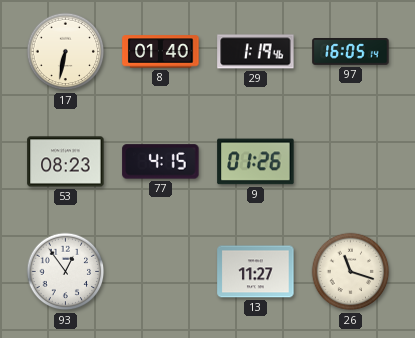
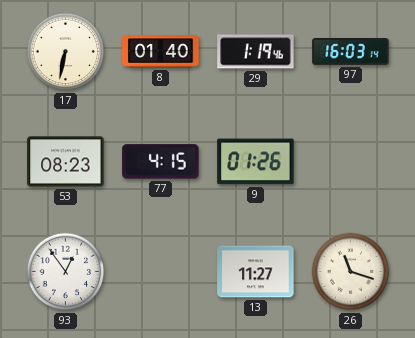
97: 16:05 -> 16:03 (351, 52)
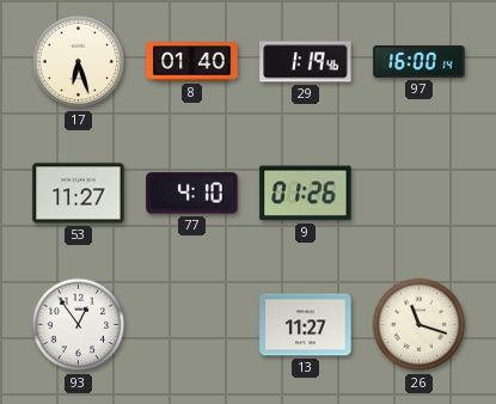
17: 6:32 -> 6:27 (79, 62)
97: 16:03 -> 16:00 (420, 62)
53: 08:23 -> 11:27 (79, 194)
77: 4:15 -> 4:10 (192, 194)
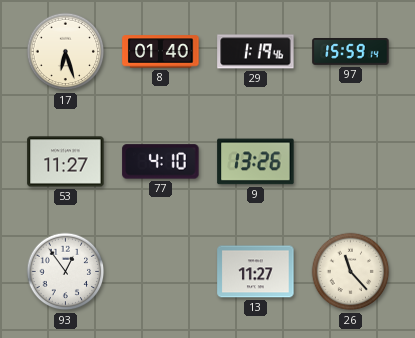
97: 16:00 -> 15:59 (351, 52)
9: 01:26 -> 13:26 (256, 162)
26: 11:18 -> 11:23 (351, 272)
